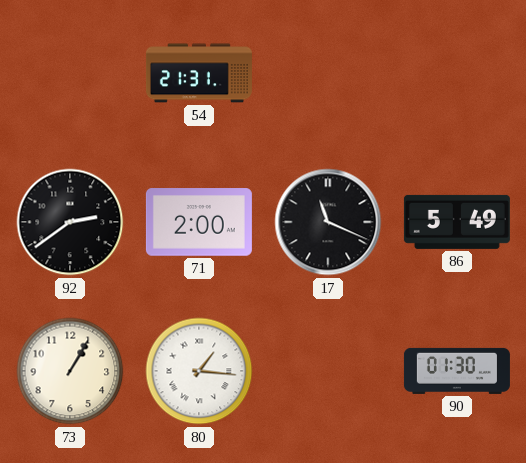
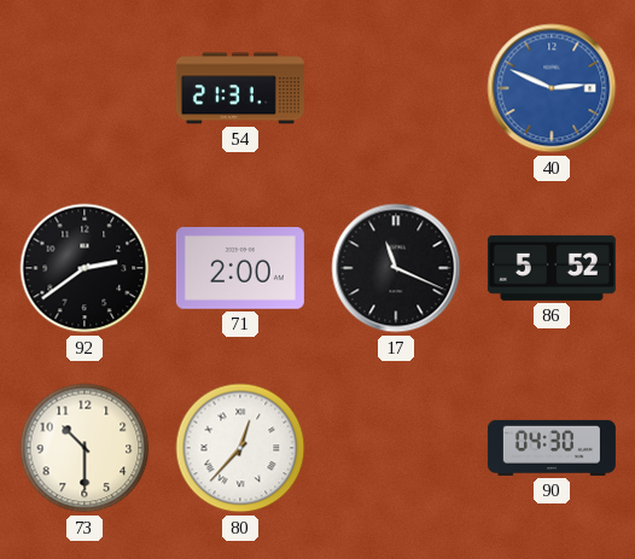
40: none -> 2:49 (552, 88)
86: 5:49 -> 5:52 (552, 268)
73: 1:05 -> 10:30 (85, 448)
80: 1:16 -> 12:37 (240, 448)
90: 01:30 -> 04:30 (552, 448)
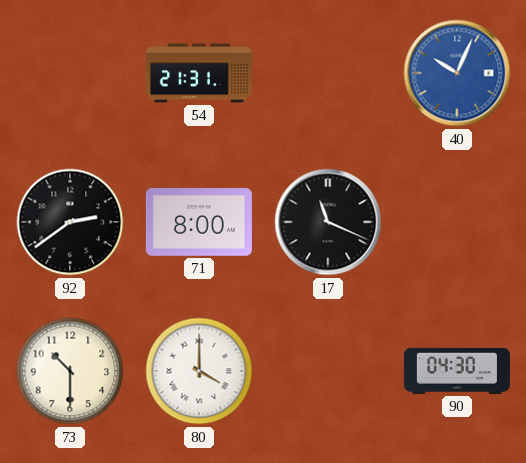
40: 2:49 -> 10:04 (457, 73)
71: 2:00 -> 8:00 (199, 222)
86: 5:52 -> none (552, 268)
80: 12:37 -> 4:00 (199, 371)
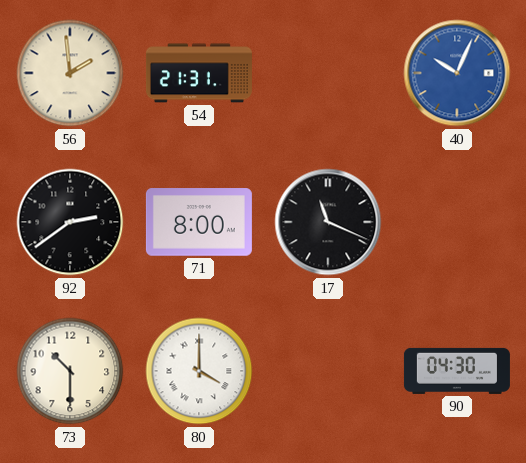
56: none -> 1:59 (70, 73)
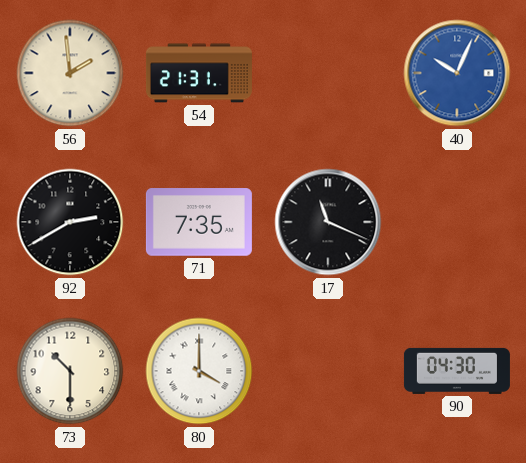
92: 2:39 -> 2:40 (70, 222)
71: 8:00 -> 7:35 (199, 222)
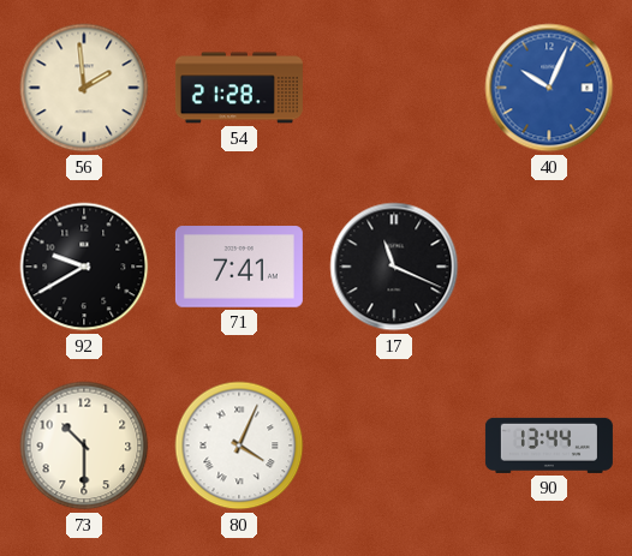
54: 21:31 -> 21:28 (239, 88)
92: 2:40 -> 9:40 (84, 267)
71: 7:35 -> 7:41 (239, 267)
80: 4:00 -> 4:04 (239, 446)
90: 04:30 -> 13:44 (549, 446)
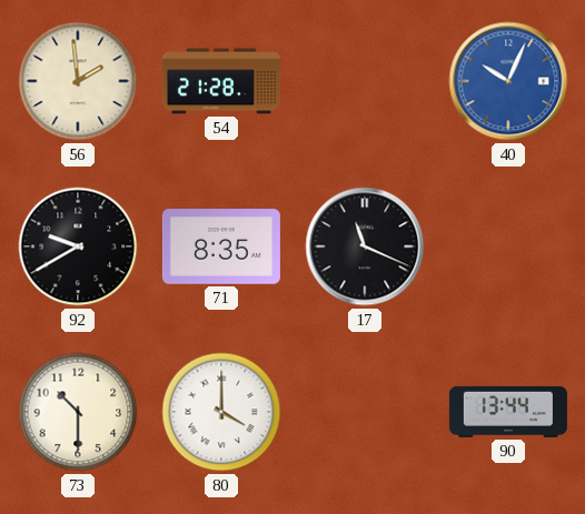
71: 7:41 -> 8:35 (221, 246)
80: 4:04 -> 4:00 (221, 412)
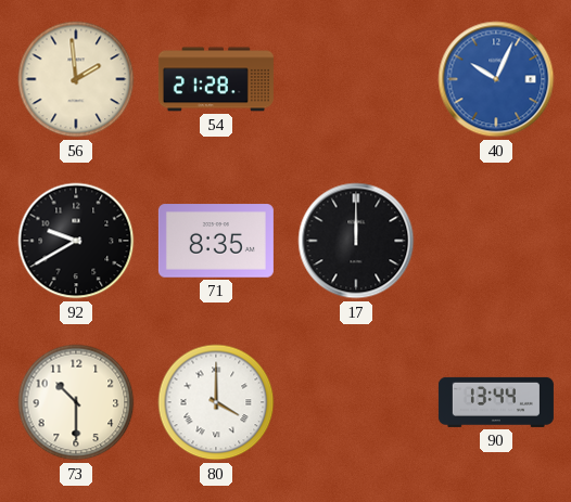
17: 11:19 -> 12:00 (356, 241)
